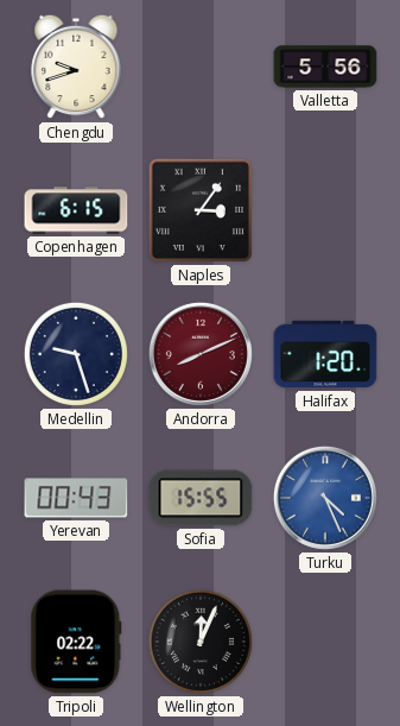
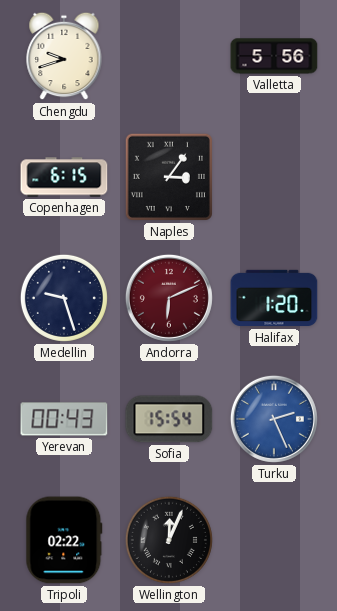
Andorra: 8:11 -> 6:11 (169, 298)
Sofia: 15:55 -> 15:54 (169, 419)
Turku: 4:26 -> 2:26 (274, 419)
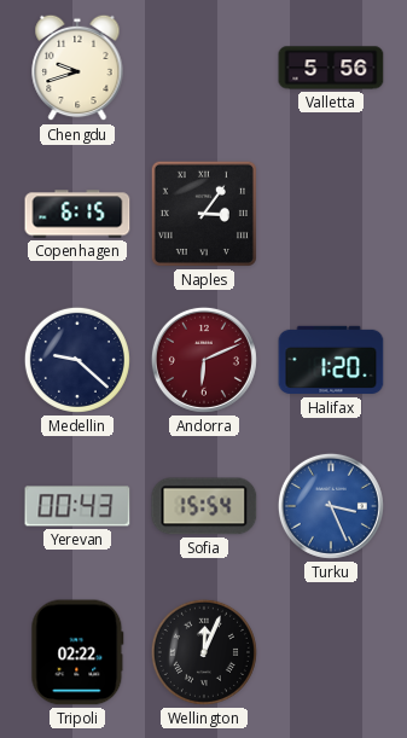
Medellin: 9:27 -> 9:22 (77, 360)
Turku: 2:26 -> 3:26 (331, 506)
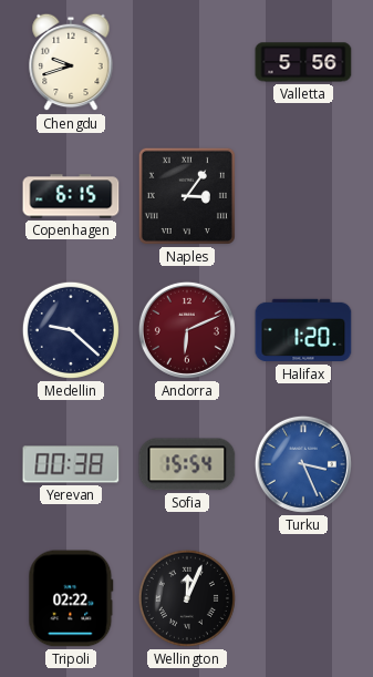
Yerevan: 00:43 -> 00:38 (71, 464)
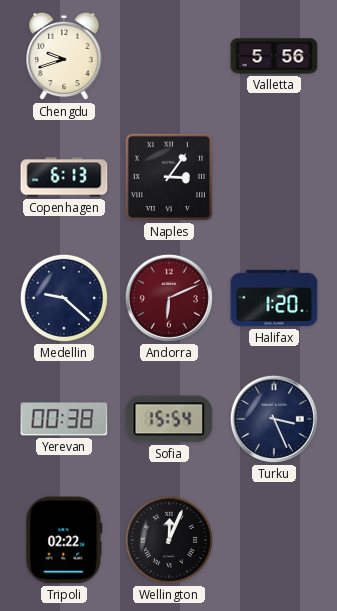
Copenhagen: 6:15 -> 6:13 (64, 177)
Turku dial: blue -> navy (274, 419)
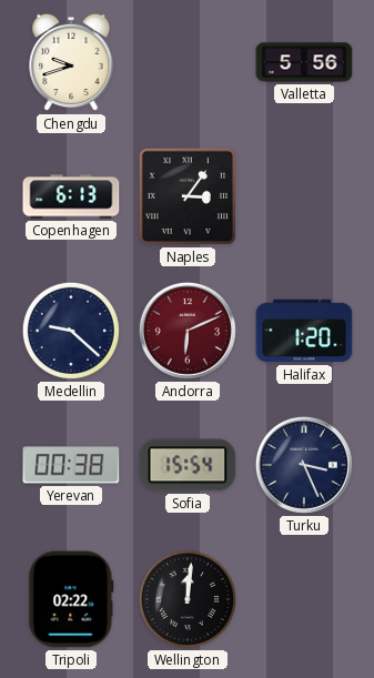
Wellington: 12:04 -> 12:01 (188, 599)
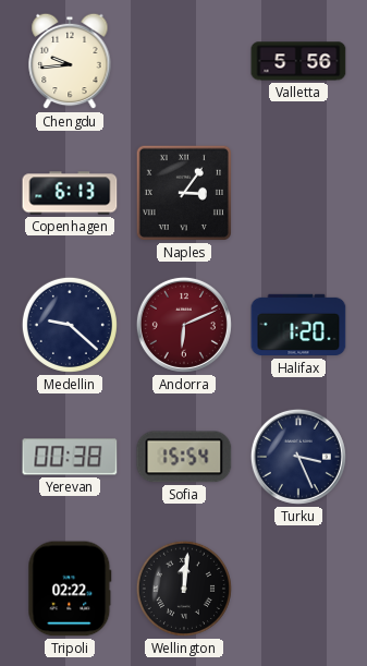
Chengdu: 9:42 -> 9:44 (70, 61)
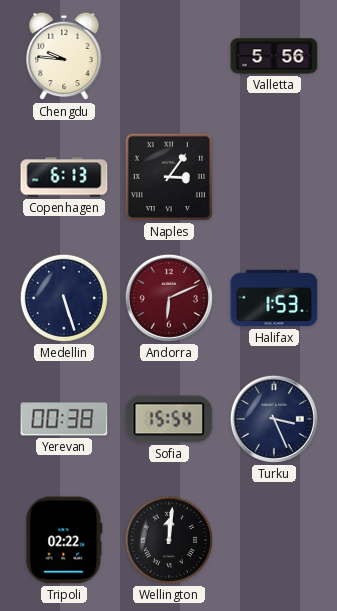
Chengdu: 9:44 -> 9:46 (64, 56)
Medellin: 9:22 -> 5:27 (64, 298)
Halifax: 1:20 -> 1:53 (274, 298)
